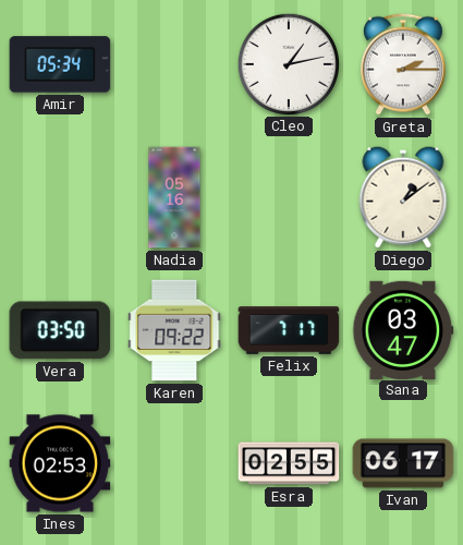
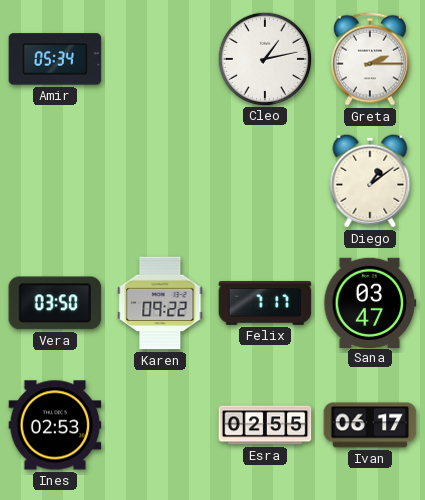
Nadia: 05:16 -> none (174, 197)
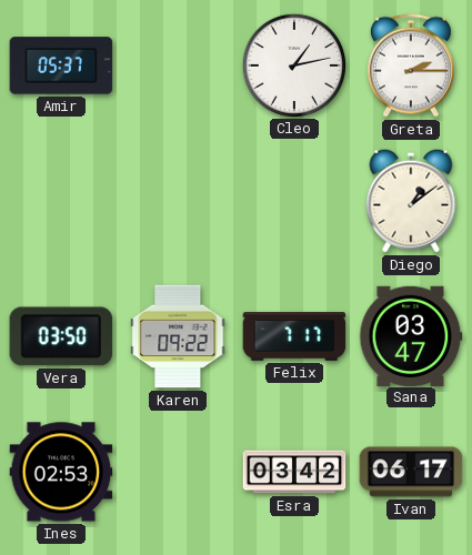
Amir: 05:34 -> 05:37 (61, 65)
Esra: 02:55 -> 03:42 (294, 472)
